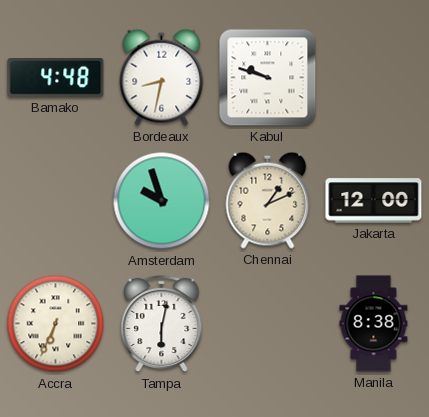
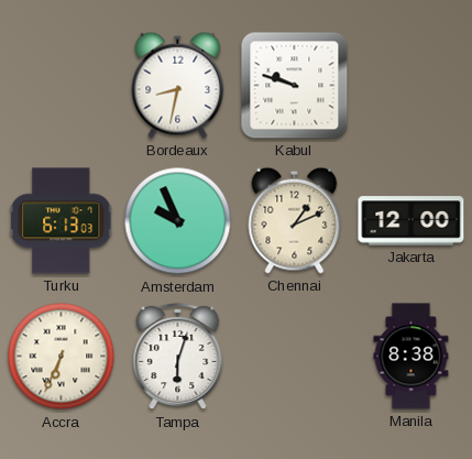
Bamako: 4:48 -> none (56, 77)
Turku: none -> 6:13 (62, 221)
Amsterdam: 9:57 -> 9:56 (178, 221)
Tampa: 6:02 -> 6:03 (178, 357)
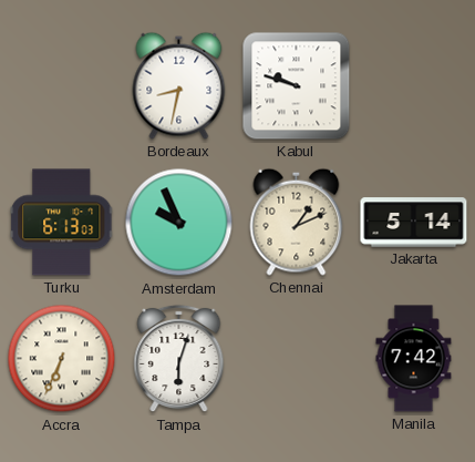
Jakarta: 12:00 -> 5:14 (414, 223)
Manila: 8:38 -> 7:42 (414, 359)
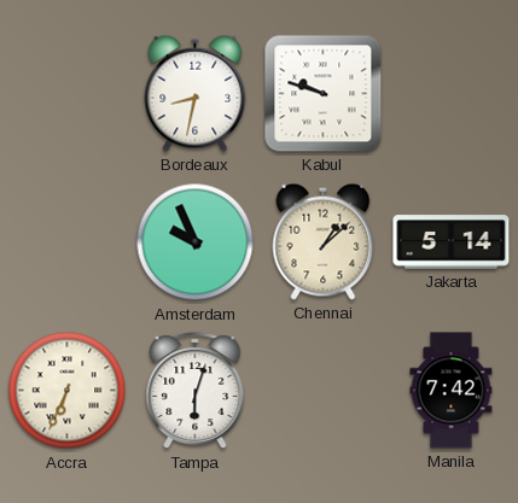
Turku: 6:13 -> none (62, 223)
Chennai: 1:11 -> 1:08 (324, 241)
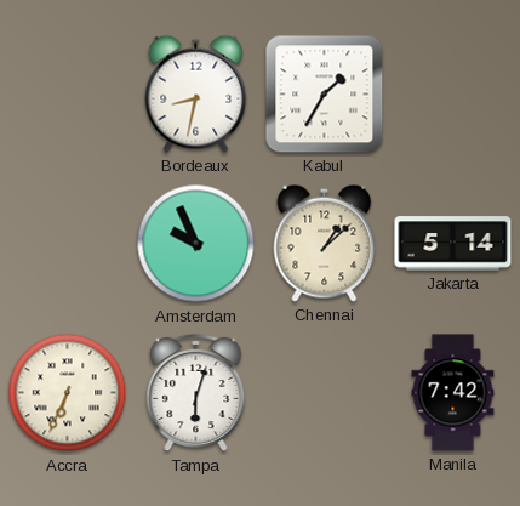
Kabul: 9:48 -> 1:35 (325, 95)
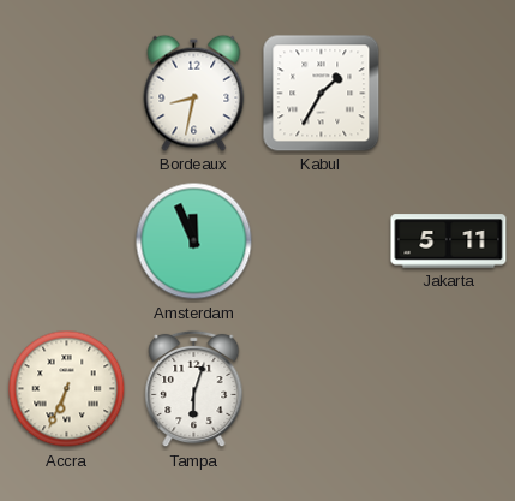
Amsterdam: 9:56 -> 11:56 (194, 241)
Chennai: 1:08 -> none (325, 243)
Jakarta: 5:14 -> 5:11 (449, 241)
Manila: 7:42 -> none (453, 393)
